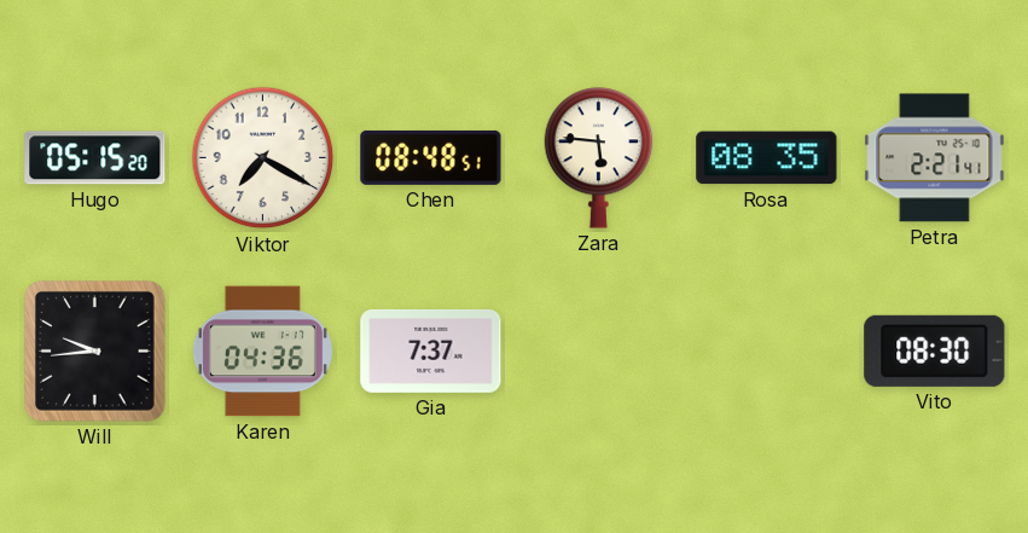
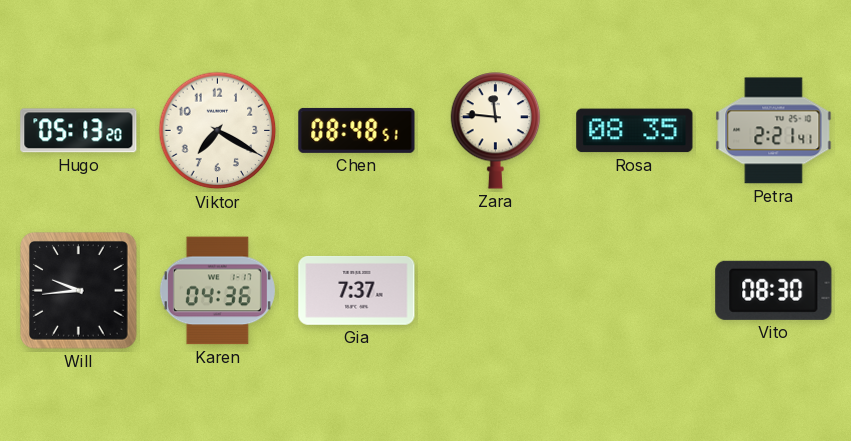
Hugo: 05:15 -> 05:13 (79, 131)
Zara: 5:46 -> 11:46 (496, 131)
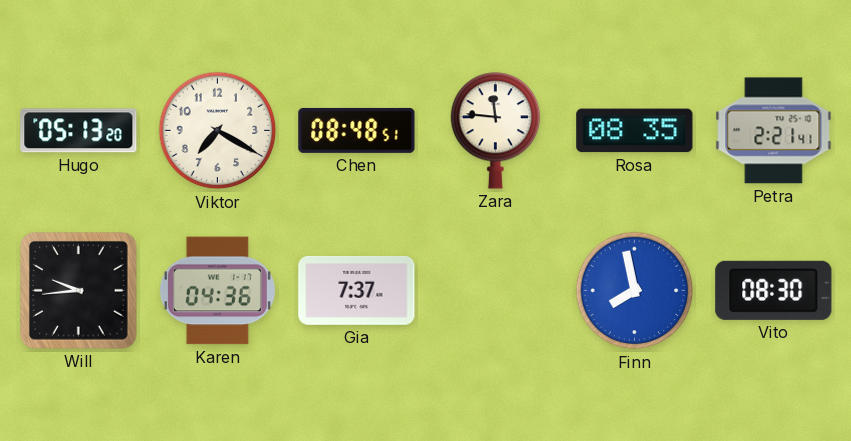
Finn: none -> 7:58 (635, 291)
